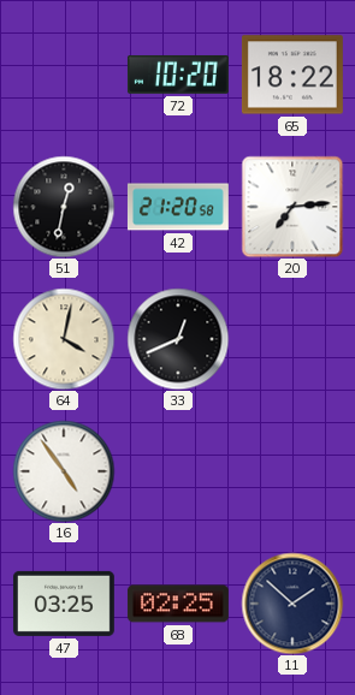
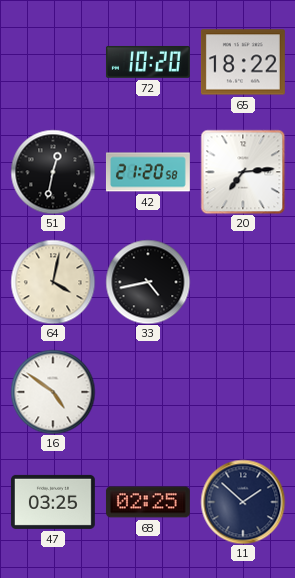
33: 12:41 -> 4:43 (148, 282)
16: 4:54 -> 4:51 (53, 392)
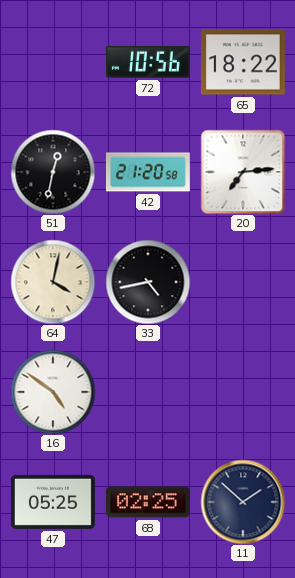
72: 10:20 -> 10:56 (148, 62)
47: 03:25 -> 05:25 (53, 502)
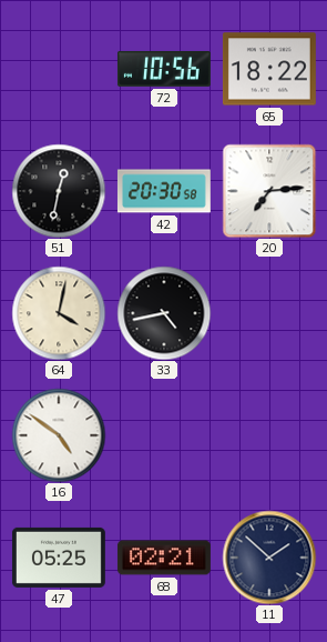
42: 21:20 -> 20:30 (164, 191)
68: 02:25 -> 02:21 (164, 558)
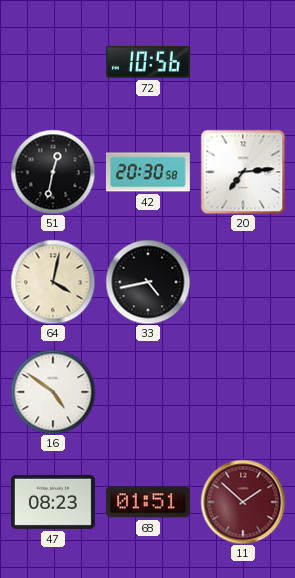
65: 18:22 -> none (269, 69)
47: 05:25 -> 08:23 (53, 502)
68: 02:21 -> 01:51 (148, 502)
11 dial: navy -> burgundy (243, 502)
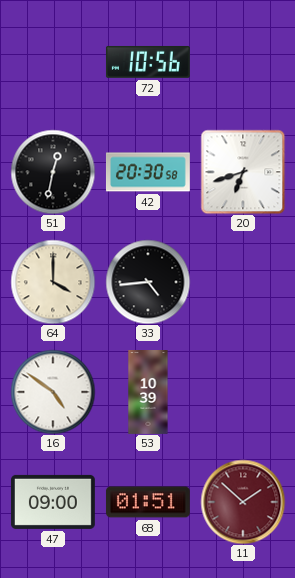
20: 7:14 -> 6:42 (243, 172)
64: 4:02 -> 4:00 (53, 282)
33: 4:43 -> 4:44 (148, 282)
53: none -> 10:39 (148, 393)
47: 08:23 -> 09:00 (53, 502)
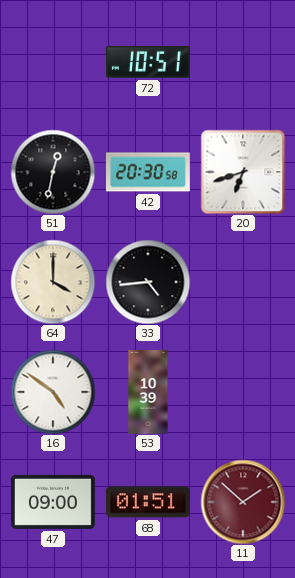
72: 10:56 -> 10:51 (148, 62)
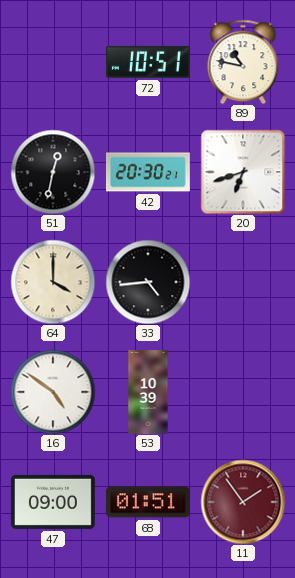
89: none -> 10:47 (243, 62)
42: 20:30:58 -> 20:30:21 (148, 172)
11: 1:52 -> 1:54 (243, 502)
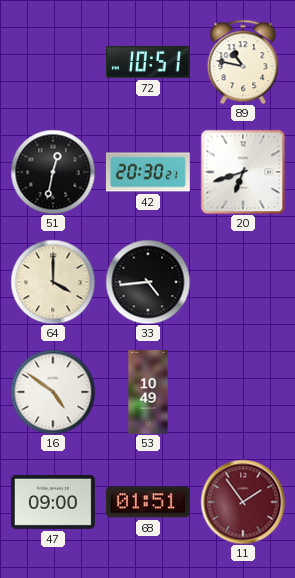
53: 10:39 -> 10:49 (148, 393)
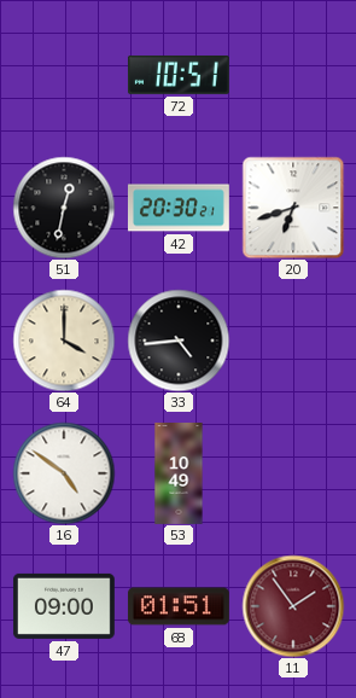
89: 10:47 -> none (243, 62)
